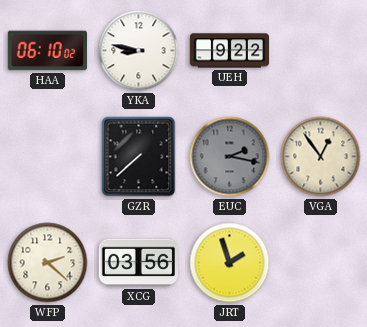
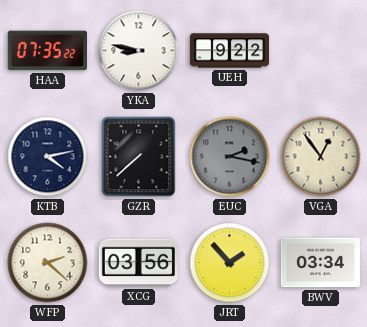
HAA: 06:10 -> 07:35 (47, 51)
KTB: none -> 4:13 (48, 157)
JRT: 1:57 -> 1:53 (230, 263)
BWV: none -> 03:34 (320, 263)
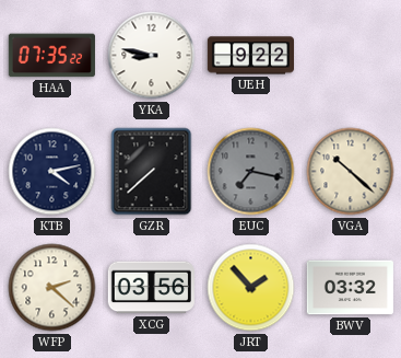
EUC: 2:17 -> 7:17 (251, 172)
VGA: 12:54 -> 10:22 (351, 172)
BWV: 03:34 -> 03:32 (350, 288)
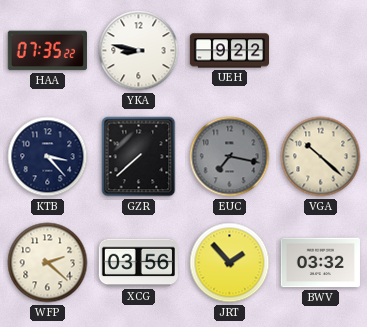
KTB: 4:13 -> 3:23 (48, 157)
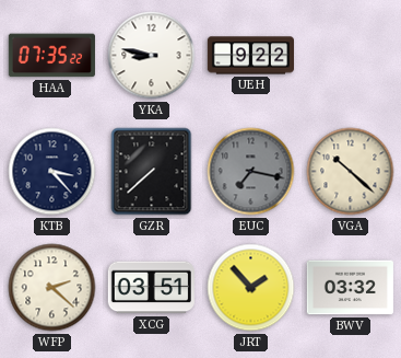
XCG: 03:56 -> 03:51 (151, 288)
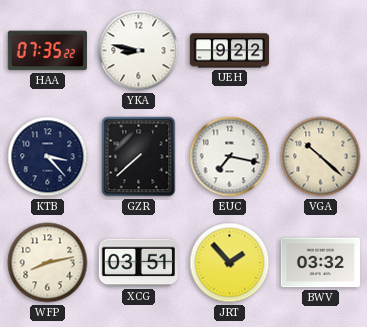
EUC dial: grey -> white (230, 157)
WFP: 2:22 -> 8:13 (48, 263)
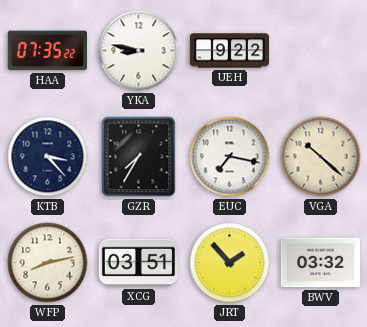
GZR: 7:38 -> 7:35 (139, 157)
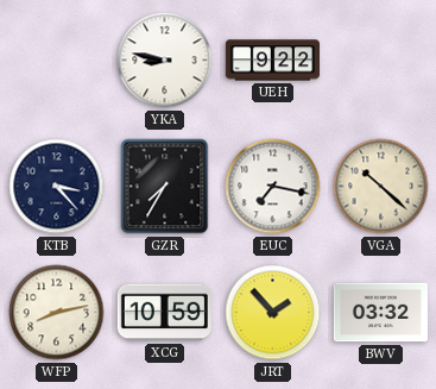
HAA: 07:35 -> none (47, 51)
XCG: 03:51 -> 10:59 (164, 313)
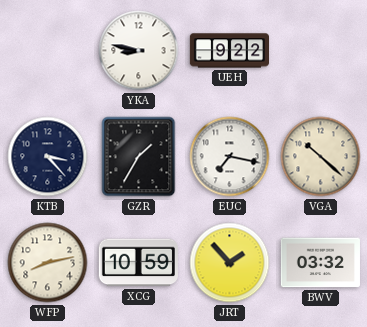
GZR: 7:35 -> 1:35 (139, 157)
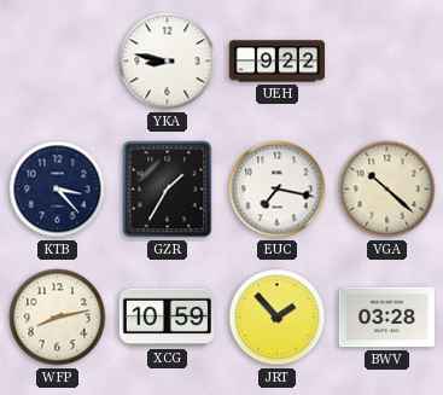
BWV: 03:32 -> 03:28 (386, 318)
